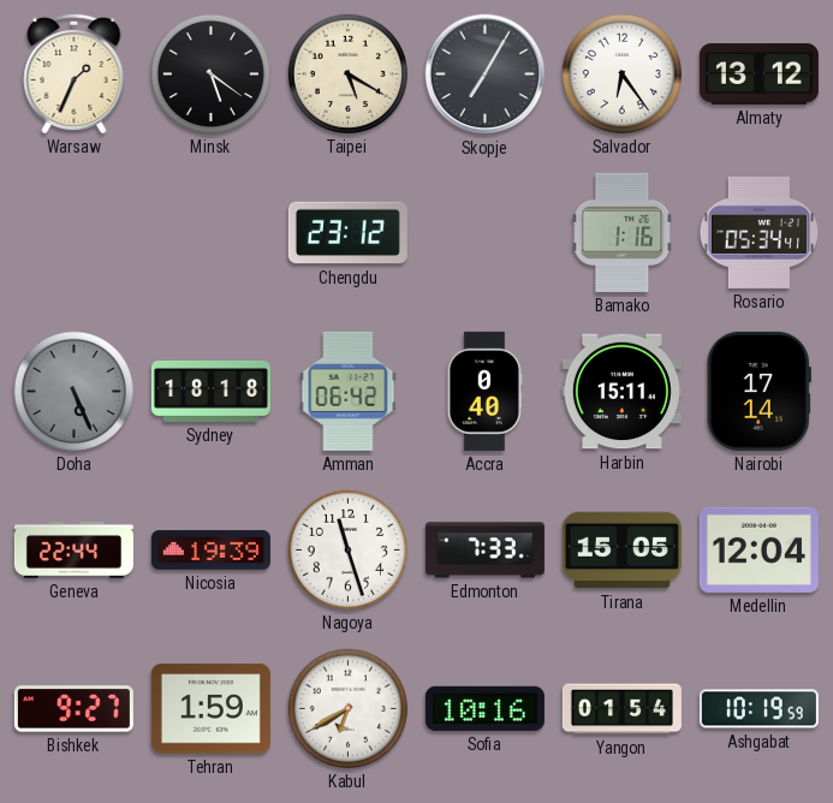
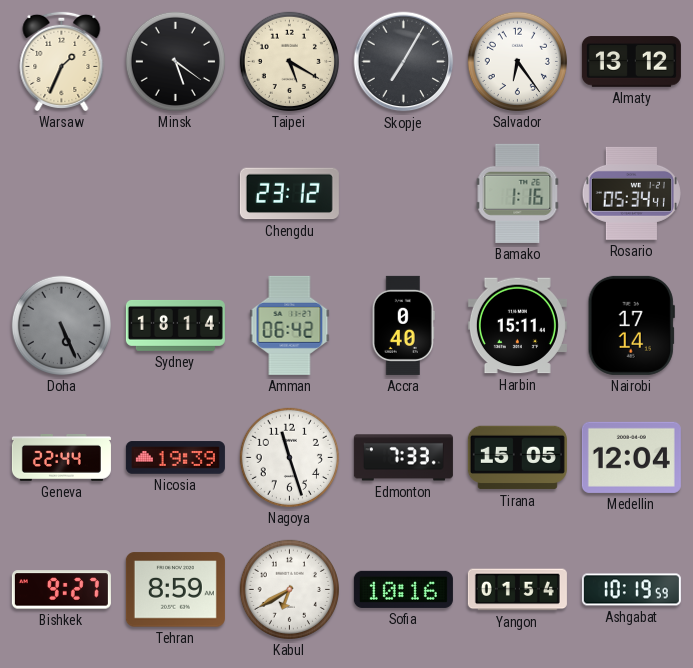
Sydney: 18:18 -> 18:14 (175, 325)
Tehran: 1:59 -> 8:59 (175, 590)
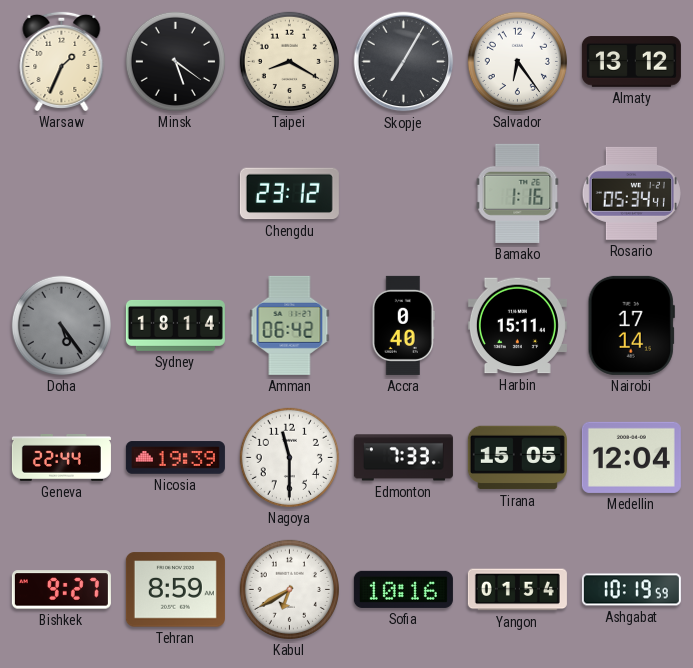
Taipei: 5:20 -> 8:20 (289, 61)
Doha: 5:26 -> 5:24 (61, 325)
Nagoya: 11:27 -> 11:30 (289, 457)
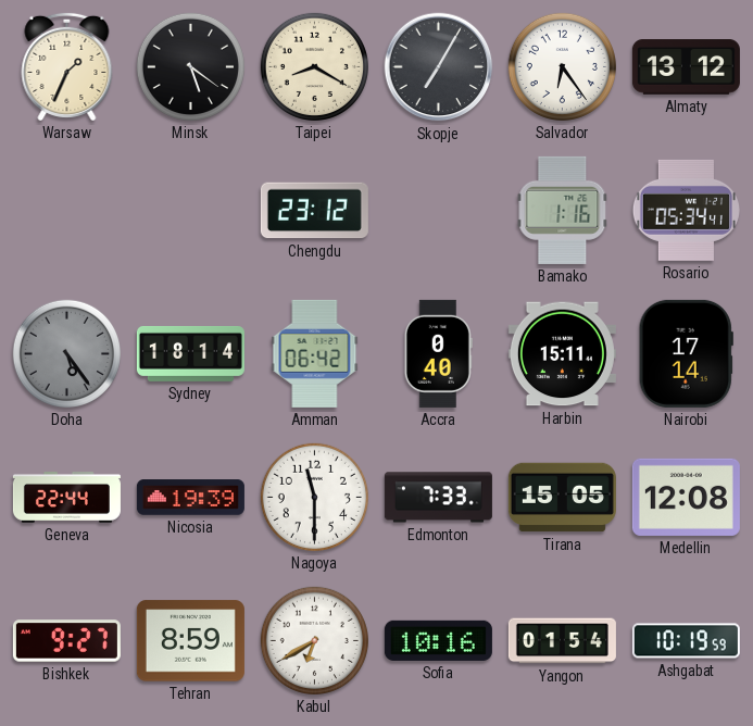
Medellin: 12:04 -> 12:08 (686, 497)
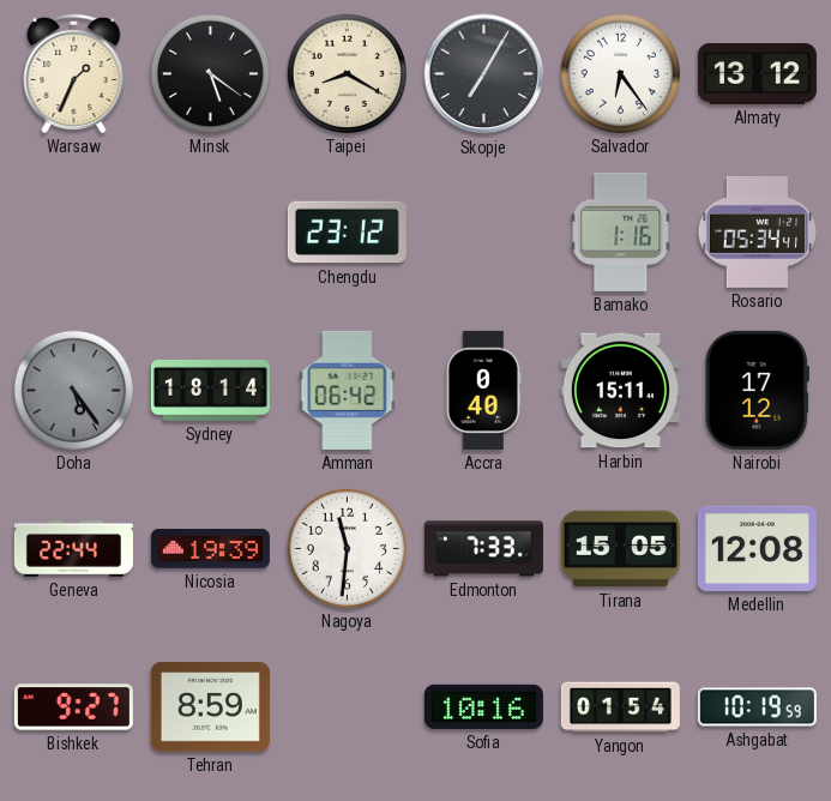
Nairobi: 17:14 -> 17:12 (757, 390)
Nagoya: 11:30 -> 11:31 (347, 548)
Kabul: 6:40 -> none (314, 640)
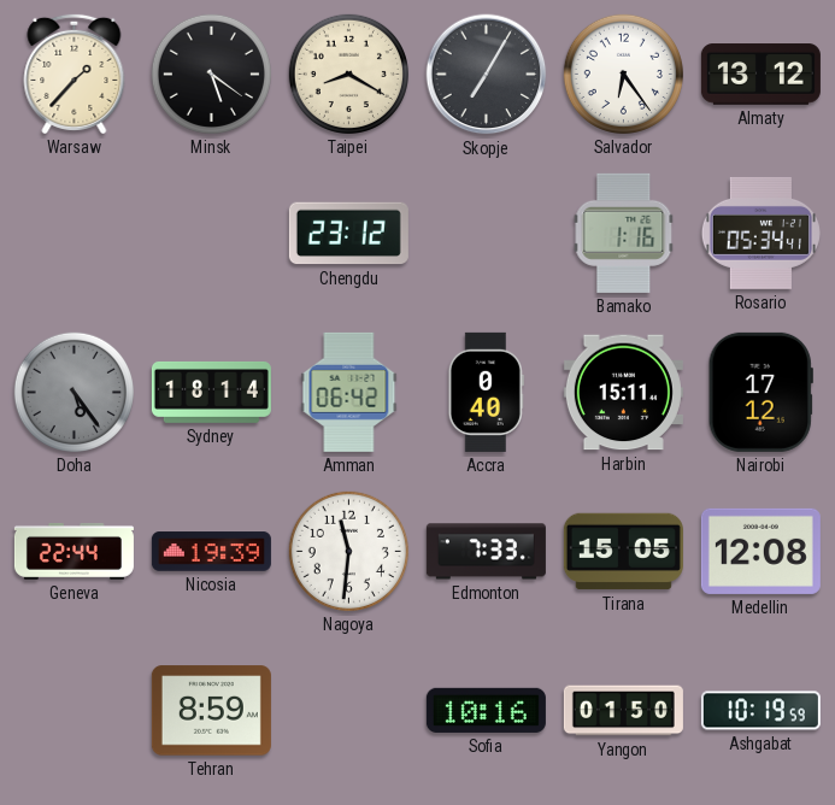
Warsaw: 1:34 -> 1:37 (75, 74)
Bishkek: 9:27 -> none (73, 707)
Yangon: 01:54 -> 01:50 (623, 711)
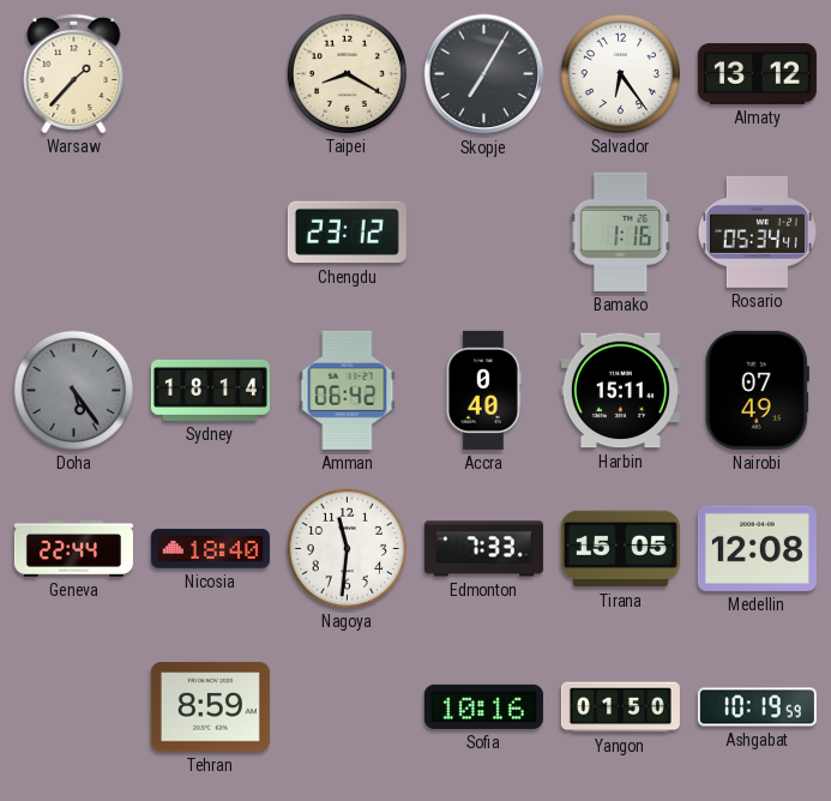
Minsk: 5:21 -> none (211, 74)
Nairobi: 17:12 -> 07:49 (757, 390)
Nicosia: 19:39 -> 18:40 (210, 549)
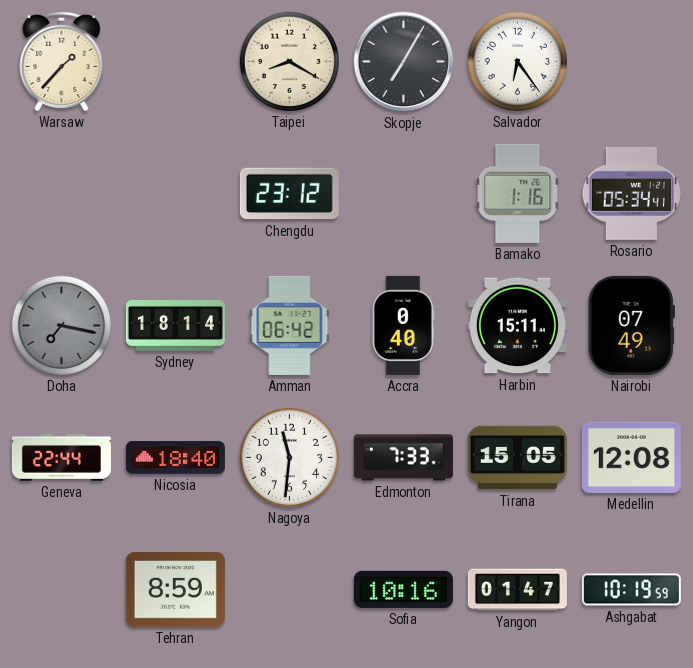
Almaty: 13:12 -> none (757, 74)
Doha: 5:24 -> 7:17 (61, 325)
Yangon: 01:50 -> 01:47 (517, 590)
